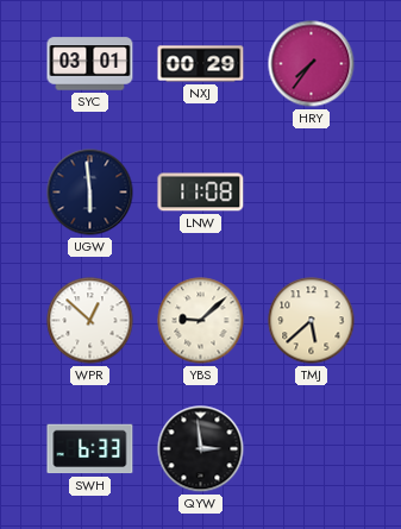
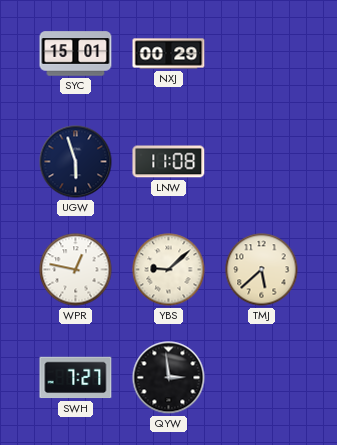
SYC: 03:01 -> 15:01 (76, 54)
HRY: 7:36 -> none (312, 64)
UGW: 5:59 -> 5:57 (76, 162)
WPR: 12:52 -> 12:47 (76, 270)
SWH: 6:33 -> 7:27 (76, 378)
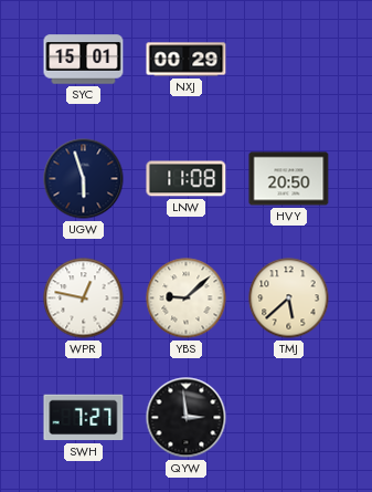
HVY: none -> 20:50 (289, 179)
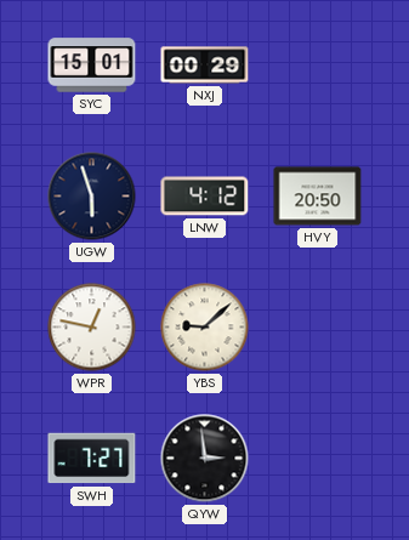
LNW: 11:08 -> 4:12 (205, 197)
TMJ: 5:38 -> none (289, 299)
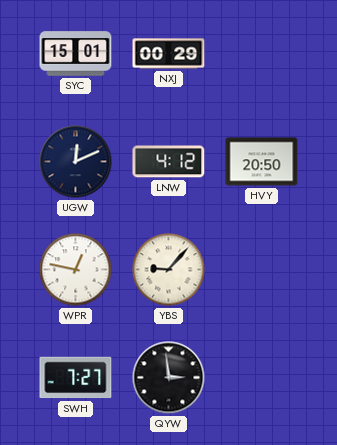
UGW: 5:57 -> 12:11 (76, 162)
YBS: 9:08 -> 9:07 (169, 270)
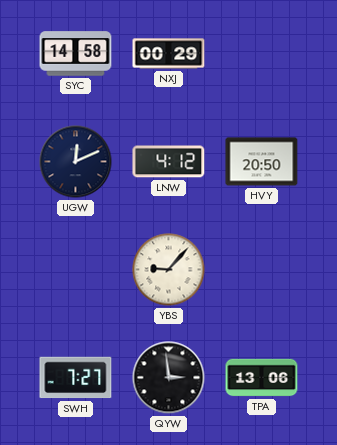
SYC: 15:01 -> 14:58 (76, 54)
WPR: 12:47 -> none (76, 270)
TPA: none -> 13:06 (262, 378)
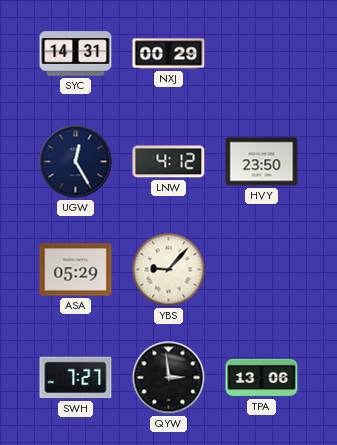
SYC: 14:58 -> 14:31 (76, 54)
UGW: 12:11 -> 12:25 (76, 162)
HVY: 20:50 -> 23:50 (262, 162)
ASA: none -> 05:29 (76, 270)
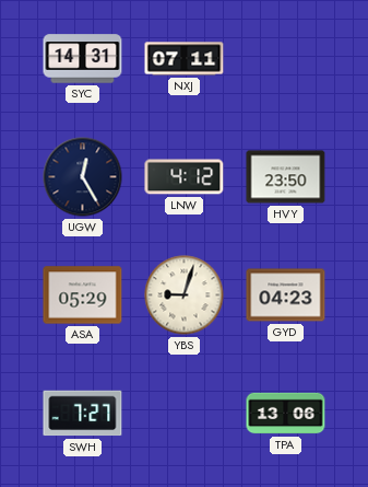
NXJ: 00:29 -> 07:11 (185, 59)
YBS: 9:07 -> 9:03 (185, 295)
GYD: none -> 04:23 (286, 295)
QYW: 2:59 -> none (169, 378)
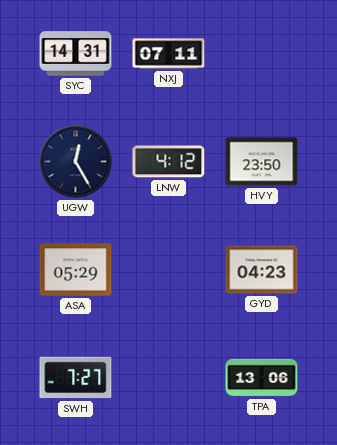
YBS: 9:03 -> none (185, 295)
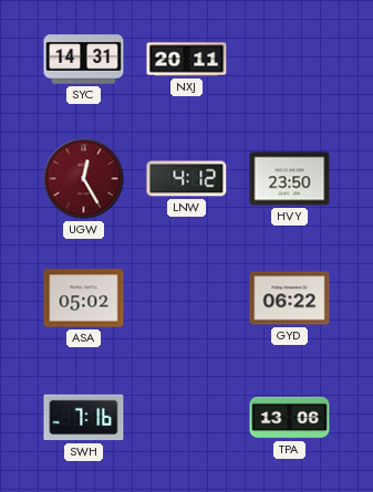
NXJ: 07:11 -> 20:11 (187, 60)
UGW dial: navy -> burgundy (84, 179)
ASA: 05:29 -> 05:02 (84, 299)
GYD: 04:23 -> 06:22 (290, 299)
SWH: 7:27 -> 7:16 (84, 418)
